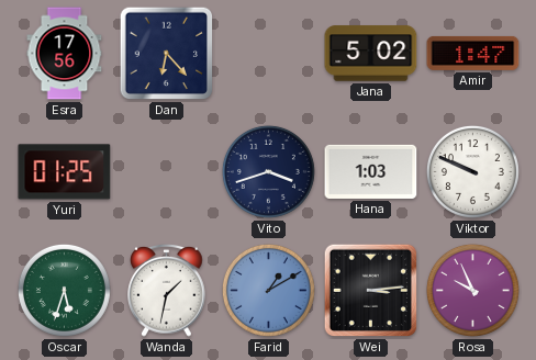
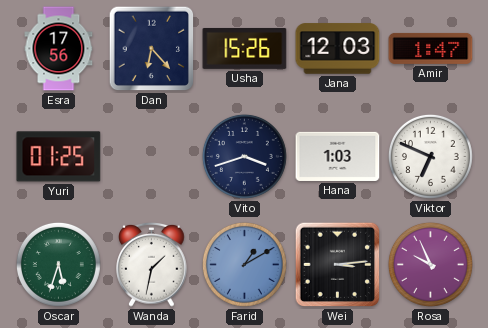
Usha: none -> 15:26 (245, 48)
Jana: 5:02 -> 12:03 (338, 49)
Viktor: 9:49 -> 6:49 (430, 156)
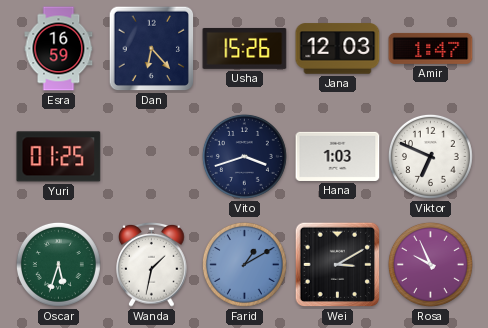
Esra: 17:56 -> 16:59 (59, 49)
Wei: 3:14 -> 3:10 (338, 265)
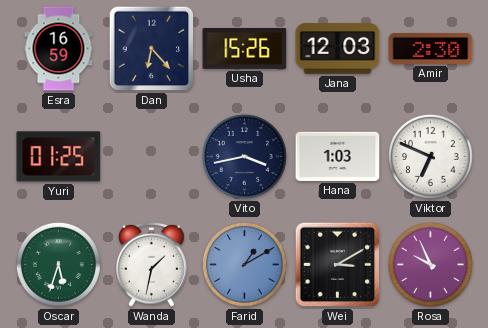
Amir: 1:47 -> 2:30 (431, 48)
Vito: 3:42 -> 3:43 (244, 156)
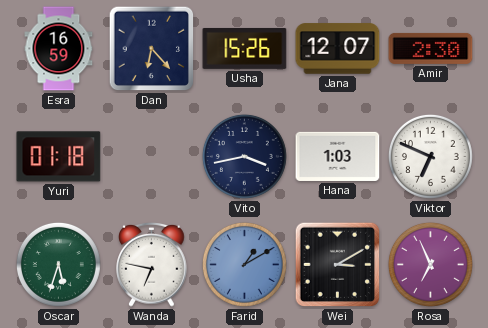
Jana: 12:03 -> 12:07 (338, 49)
Yuri: 01:25 -> 01:18 (59, 157)
Wanda: 1:32 -> 6:47 (152, 264)
Rosa: 9:56 -> 6:56 (430, 264)
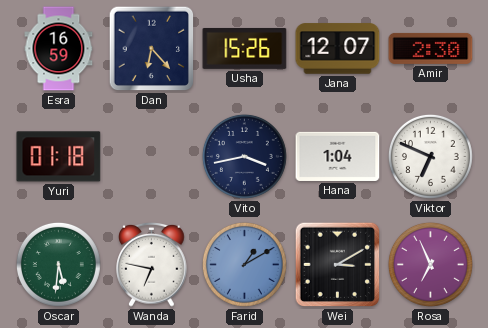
Hana: 1:03 -> 1:04 (338, 156)
Oscar: 5:33 -> 5:31 (58, 264)
